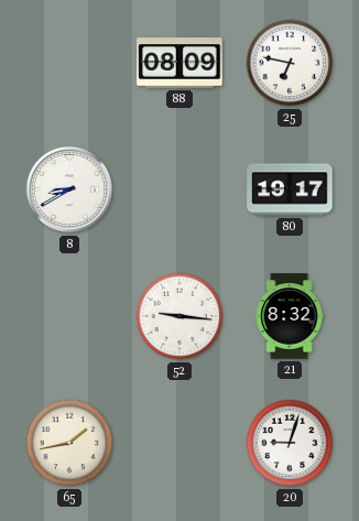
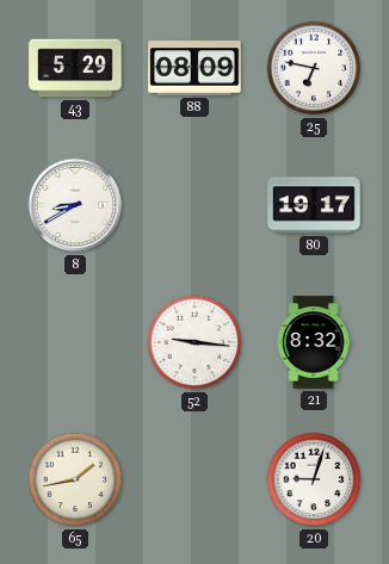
43: none -> 5:29 (75, 68)
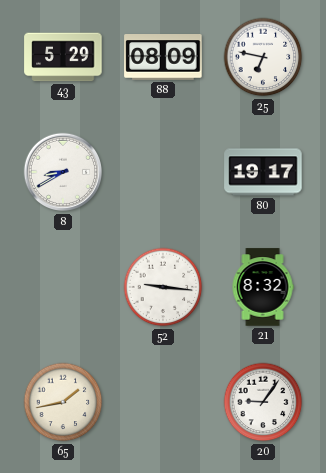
20: 9:03 -> 9:06 (263, 402)
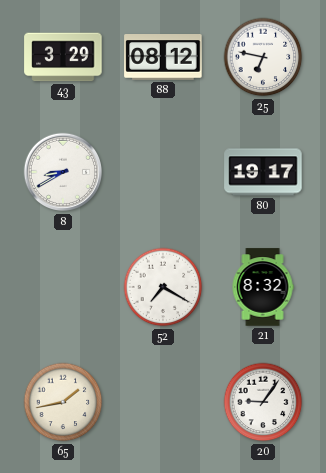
43: 5:29 -> 3:29 (63, 57)
88: 08:09 -> 08:12 (163, 57)
52: 9:16 -> 7:20 (163, 287)
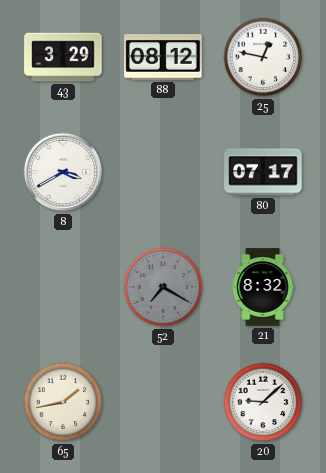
25: 6:47 -> 12:47 (263, 57)
8: 8:40 -> 3:40 (63, 172)
80: 19:17 -> 07:17 (263, 172)
52 dial: white -> grey (163, 287)
20: 9:06 -> 9:08 (263, 402)
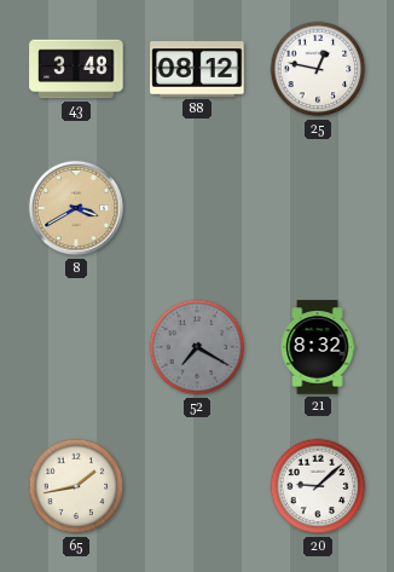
43: 3:29 -> 3:48 (76, 69)
8 dial: white -> champagne (76, 208)
80: 07:17 -> none (263, 172)
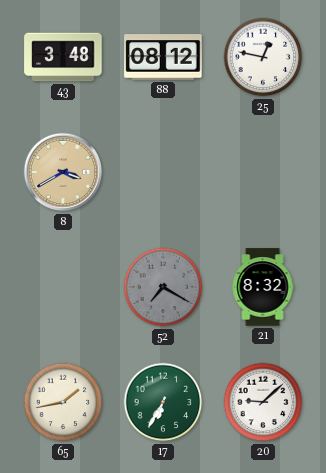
17: none -> 6:35 (163, 402)
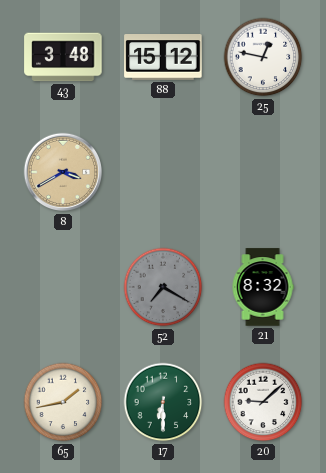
88: 08:12 -> 15:12 (163, 57)
17: 6:35 -> 6:30 (163, 402)
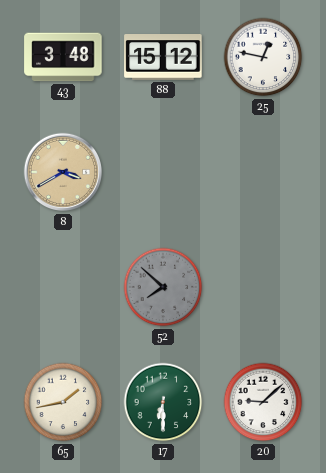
52: 7:20 -> 7:52 (163, 287)
21: 8:32 -> none (263, 287)
